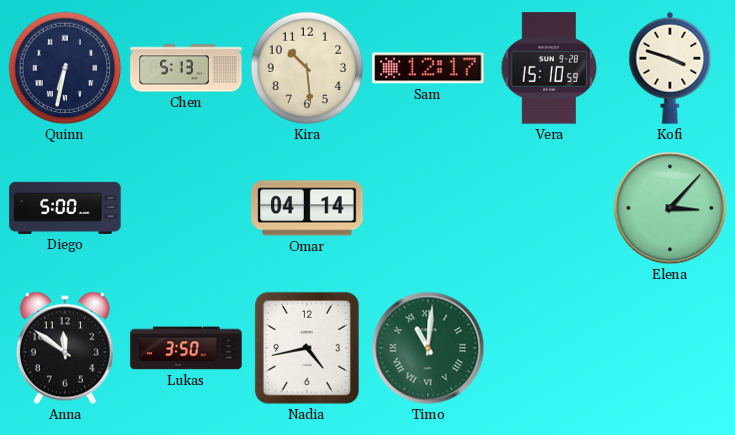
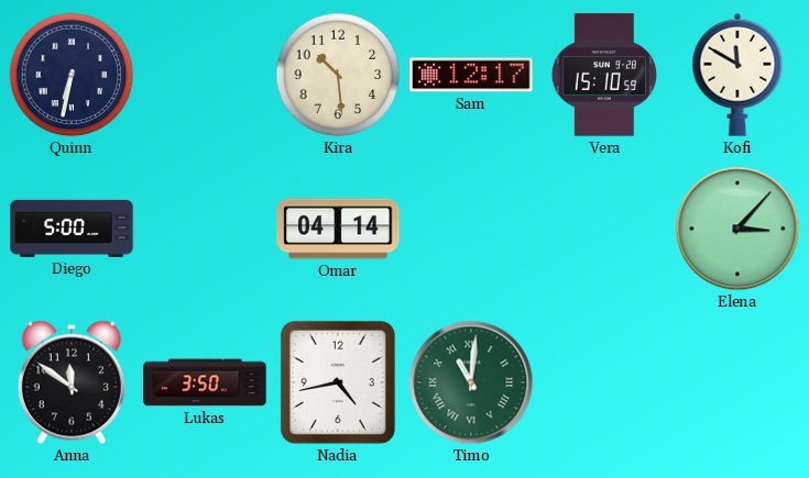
Chen: 5:13 -> none (186, 68)
Kofi: 3:48 -> 11:50 (737, 75)
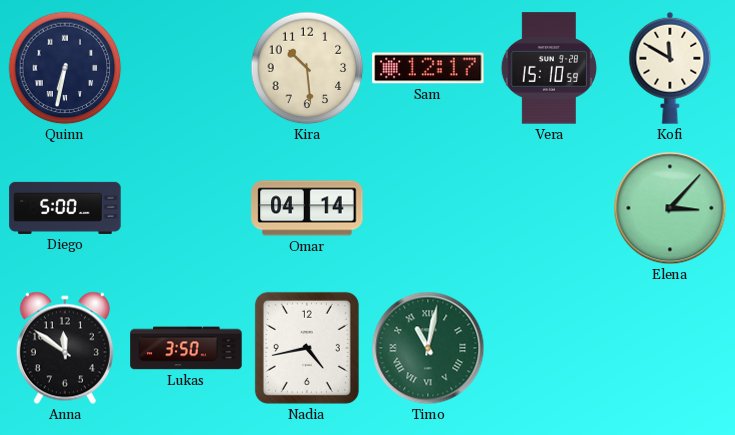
Timo: 11:01 -> 11:02 (428, 348)
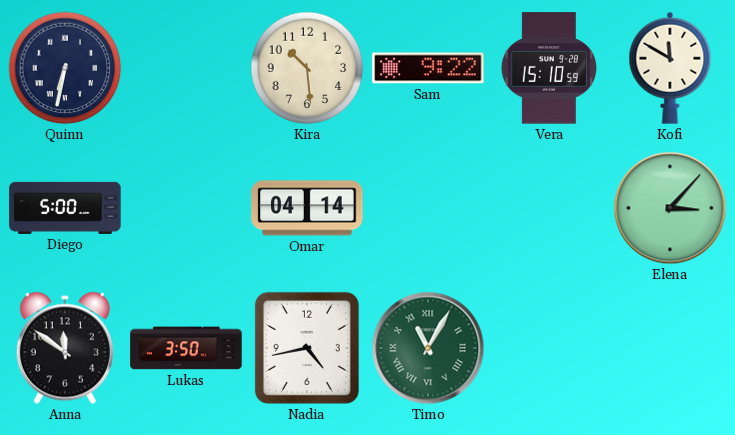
Sam: 12:17 -> 9:22 (428, 68)
Timo: 11:02 -> 11:05 (428, 348)
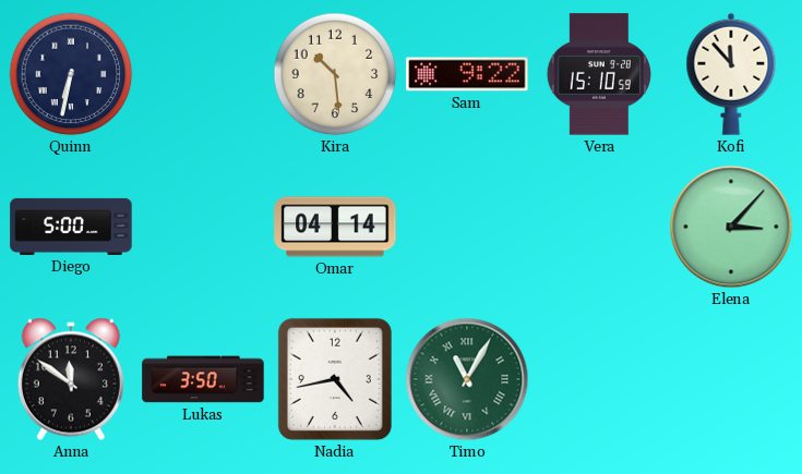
Kofi: 11:50 -> 11:53 (731, 74)
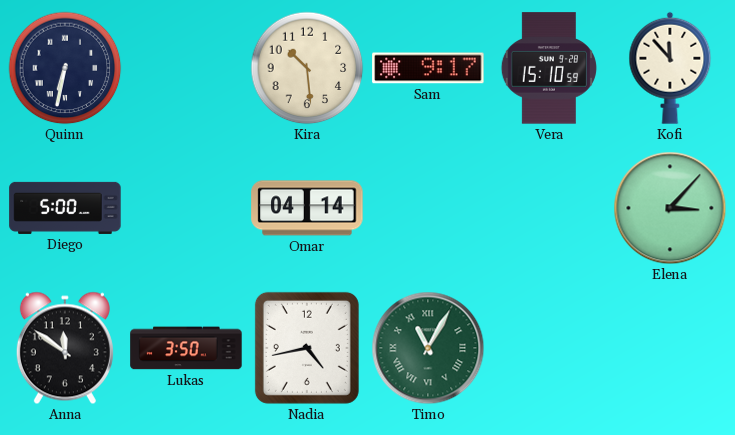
Sam: 9:22 -> 9:17 (428, 68)
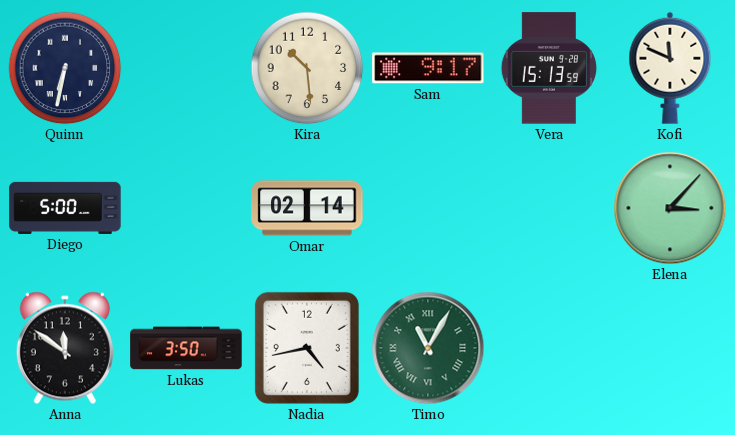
Vera: 15:10 -> 15:13 (549, 68)
Kofi: 11:53 -> 11:49 (670, 68)
Omar: 04:14 -> 02:14 (307, 208)
